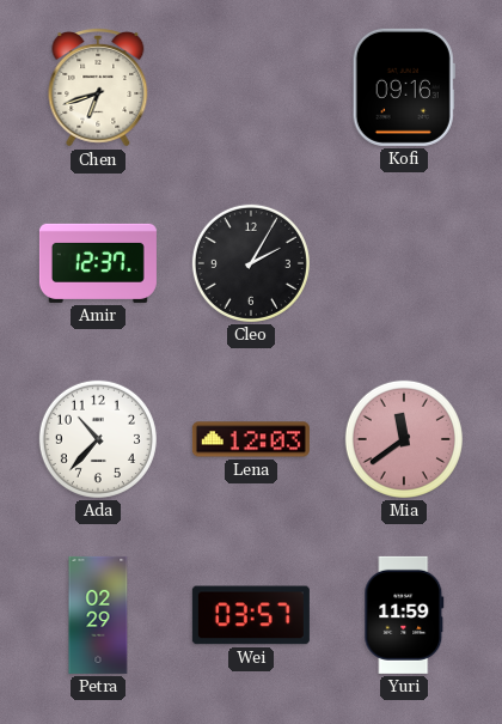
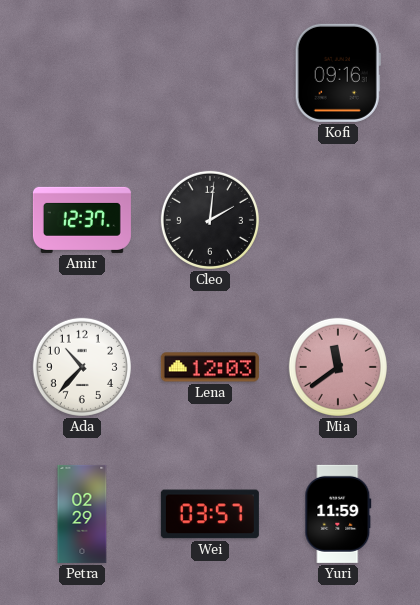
Chen: 6:42 -> none (98, 89)
Cleo: 2:05 -> 2:01 (210, 220)
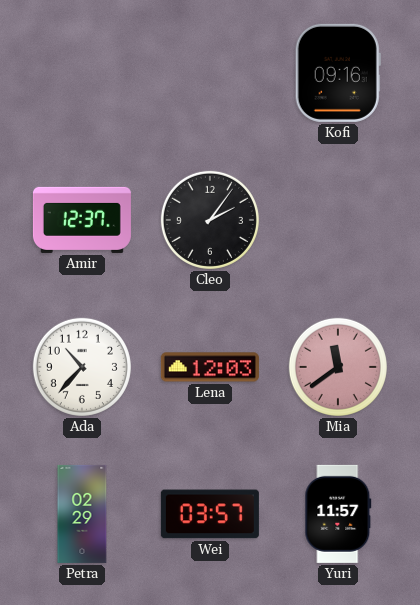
Cleo: 2:01 -> 2:06 (210, 220)
Yuri: 11:59 -> 11:57 (338, 514)
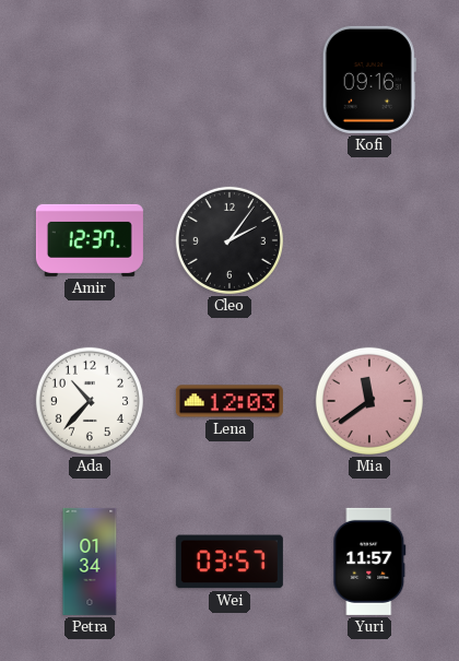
Petra: 02:29 -> 01:34 (90, 562)
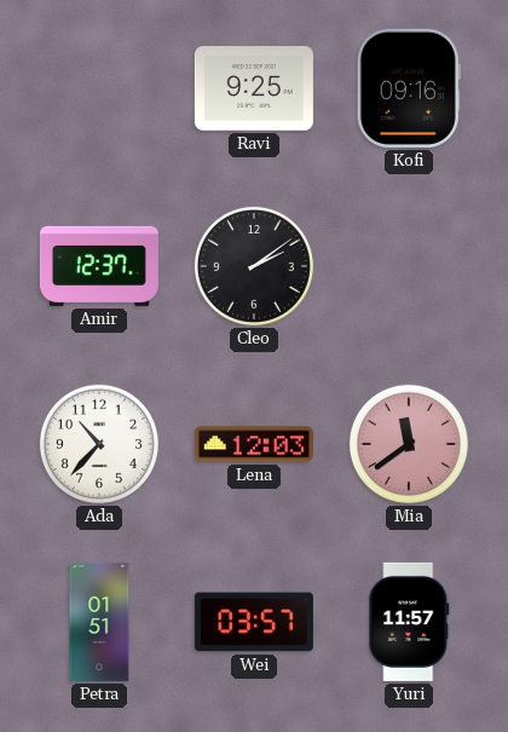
Ravi: none -> 9:25 (254, 88)
Cleo: 2:06 -> 2:09 (254, 266)
Petra: 01:34 -> 01:51 (99, 622)
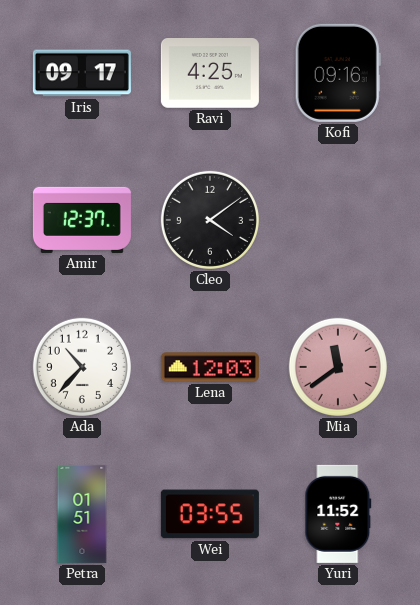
Iris: none -> 09:17 (82, 73)
Ravi: 9:25 -> 4:25 (210, 73)
Cleo: 2:09 -> 4:09 (210, 220)
Wei: 03:57 -> 03:55 (210, 514)
Yuri: 11:57 -> 11:52 (338, 514)
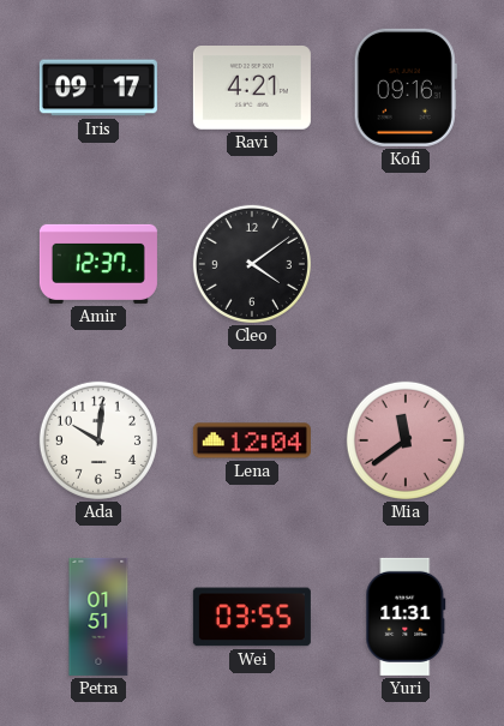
Ravi: 4:25 -> 4:21 (252, 88)
Ada: 10:37 -> 10:01 (98, 440)
Lena: 12:03 -> 12:04 (252, 440)
Yuri: 11:52 -> 11:31 (406, 617)
